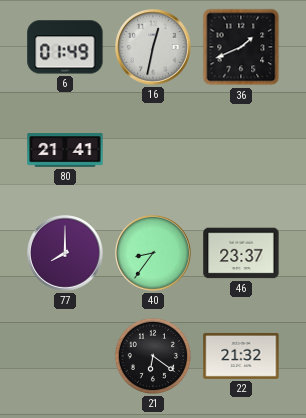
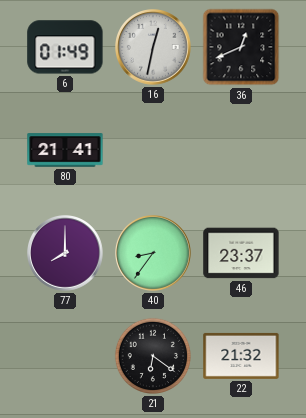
36: 1:41 -> 12:41 (241, 47)
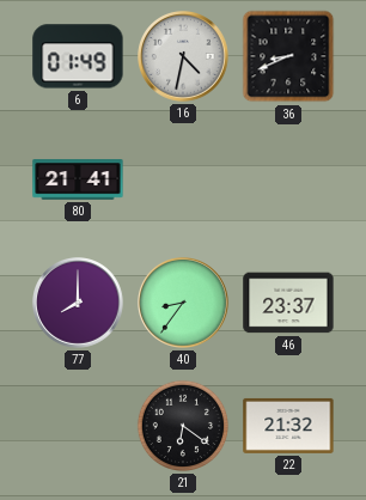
16: 12:32 -> 4:32 (184, 57)
36: 12:41 -> 8:41 (288, 56)
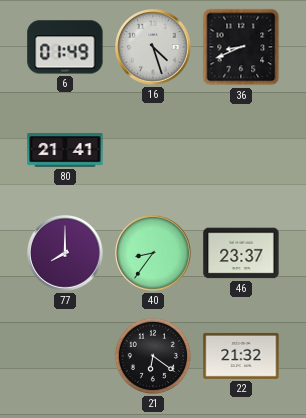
16: 4:32 -> 4:27 (154, 48)
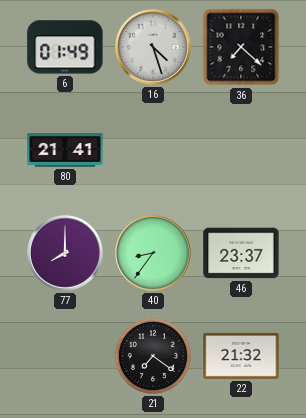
36: 8:41 -> 7:22 (241, 47)
21: 6:21 -> 7:21 (153, 356)
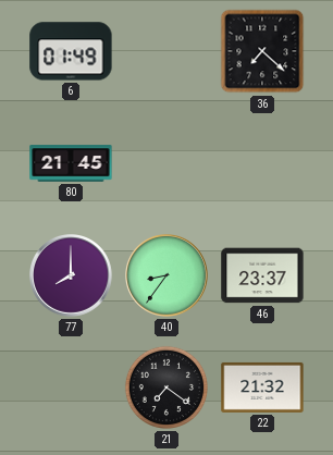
16: 4:27 -> none (154, 48)
80: 21:41 -> 21:45 (71, 163)
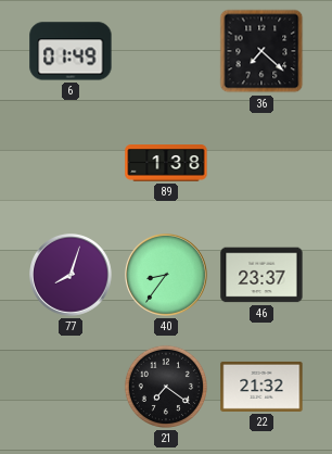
80: 21:45 -> none (71, 163)
89: none -> 1:38 (166, 163)
77: 8:00 -> 8:03 (72, 276)
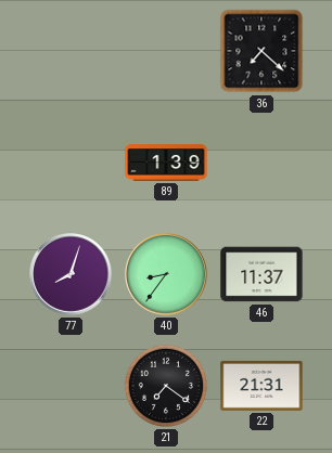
6: 01:49 -> none (71, 51)
89: 1:38 -> 1:39 (166, 163)
46: 23:37 -> 11:37 (261, 274)
22: 21:32 -> 21:31 (261, 386)
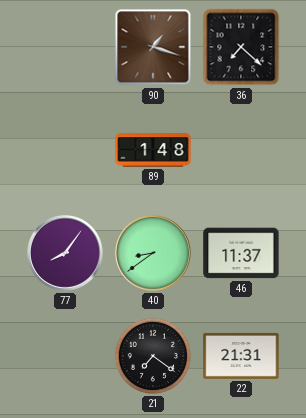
90: none -> 1:18 (153, 47)
89: 1:39 -> 1:48 (153, 150)
77: 8:03 -> 8:06 (66, 254)
40: 8:36 -> 8:39 (154, 254)
